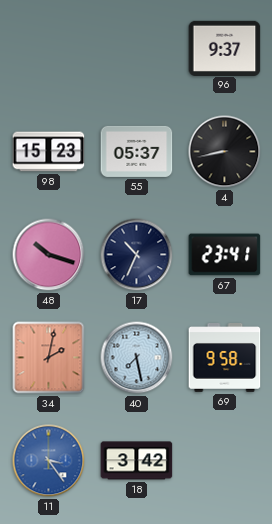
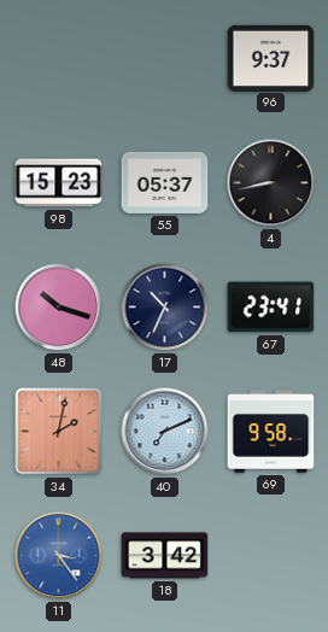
40: 7:28 -> 7:11 (165, 432)
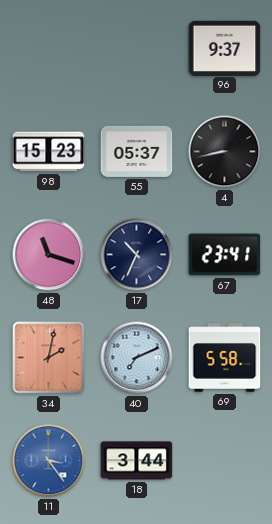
48: 10:18 -> 11:18 (49, 255)
69: 9:58 -> 5:58 (225, 358)
18: 3:42 -> 3:44 (137, 461)
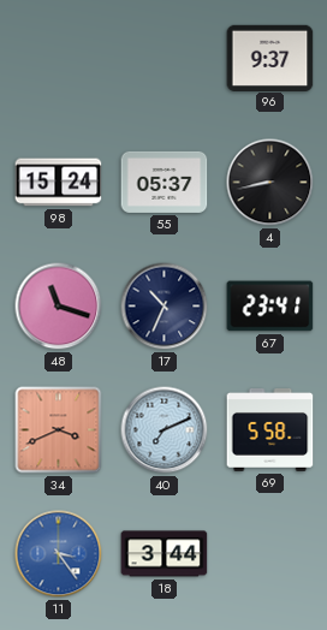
98: 15:23 -> 15:24 (59, 183)
34: 2:02 -> 3:41 (59, 430)
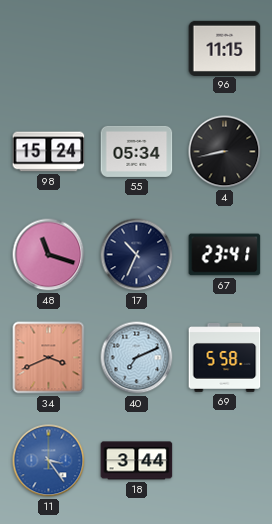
96: 9:37 -> 11:15 (225, 48)
55: 05:37 -> 05:34 (137, 151)
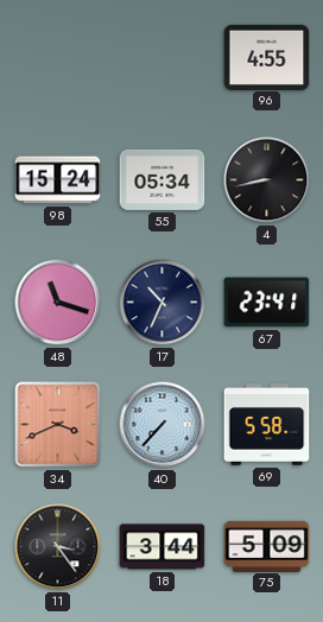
96: 11:15 -> 4:55 (267, 57)
40: 7:11 -> 7:37 (163, 425)
11 dial: blue -> black (58, 547)
75: none -> 5:09 (267, 546)
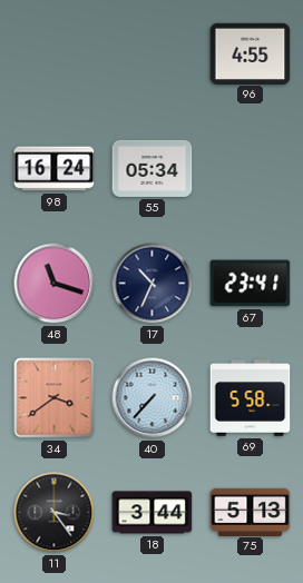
98: 15:24 -> 16:24 (55, 169)
4: 8:43 -> none (267, 180)
34: 3:41 -> 3:39 (55, 398)
75: 5:09 -> 5:13 (251, 512)
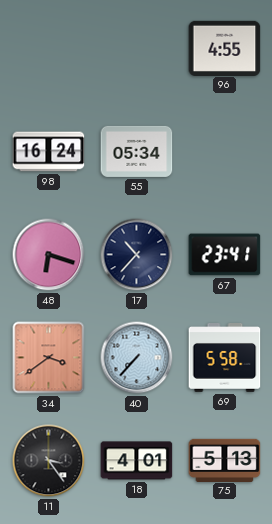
48: 11:18 -> 6:18 (49, 255)
17: 10:34 -> 10:37 (137, 255)
18: 3:44 -> 4:01 (137, 461)
